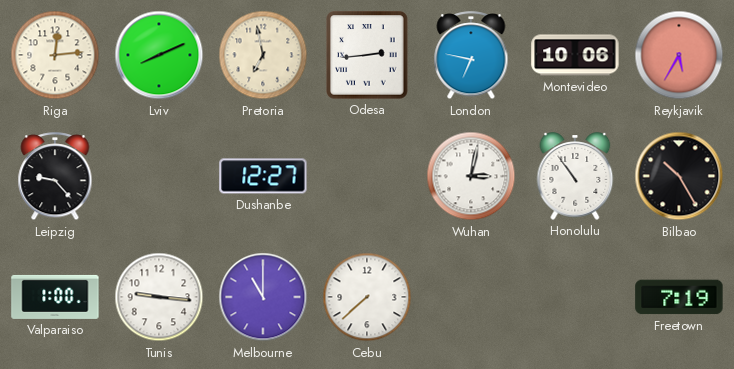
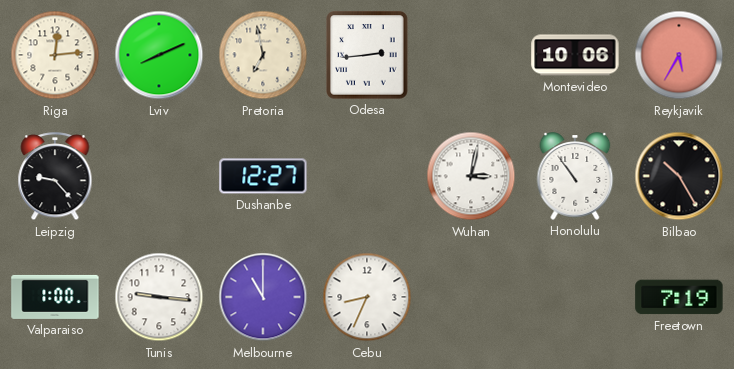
London: 6:47 -> none (471, 56)
Cebu: 7:38 -> 8:34 (367, 297)
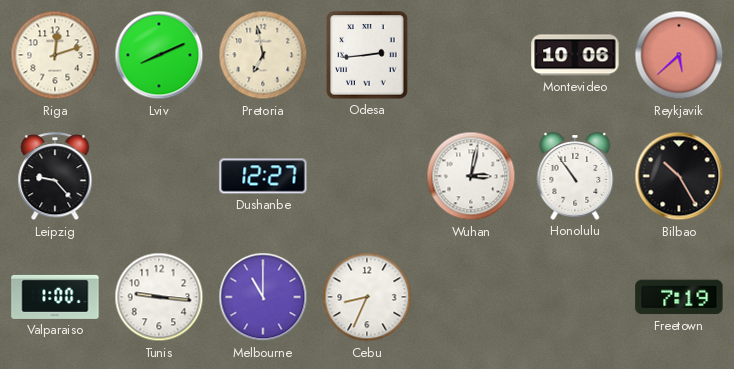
Riga: 12:14 -> 12:12 (55, 55)
Reykjavik: 5:35 -> 5:38 (679, 55)
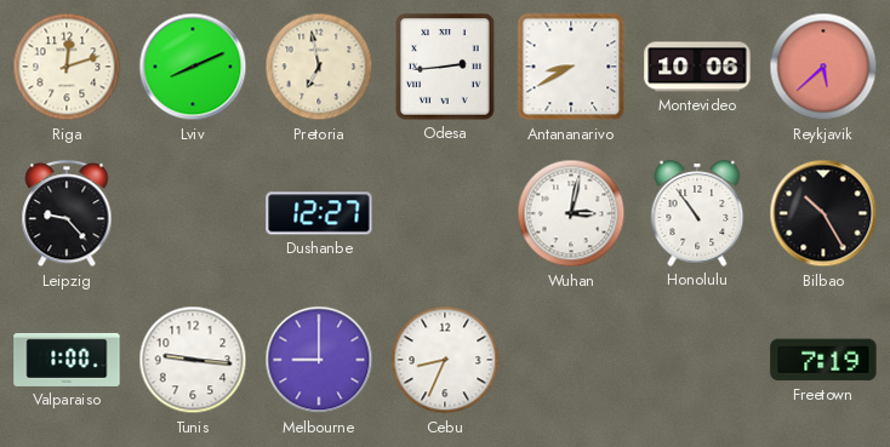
Antananarivo: none -> 8:40 (571, 67)
Melbourne: 11:00 -> 9:00 (319, 360)
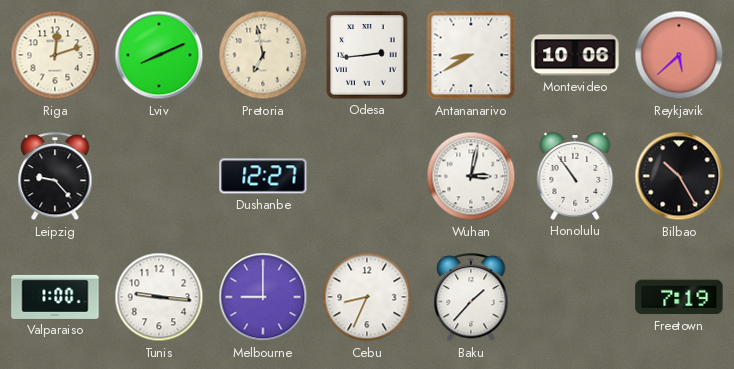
Baku: none -> 1:37 (471, 298)
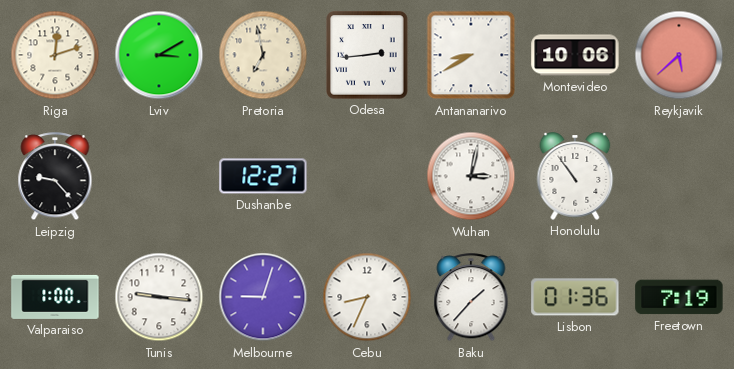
Lviv: 8:11 -> 3:10 (159, 55)
Bilbao: 10:25 -> none (679, 176)
Melbourne: 9:00 -> 9:03 (263, 297)
Lisbon: none -> 01:36 (575, 297)
